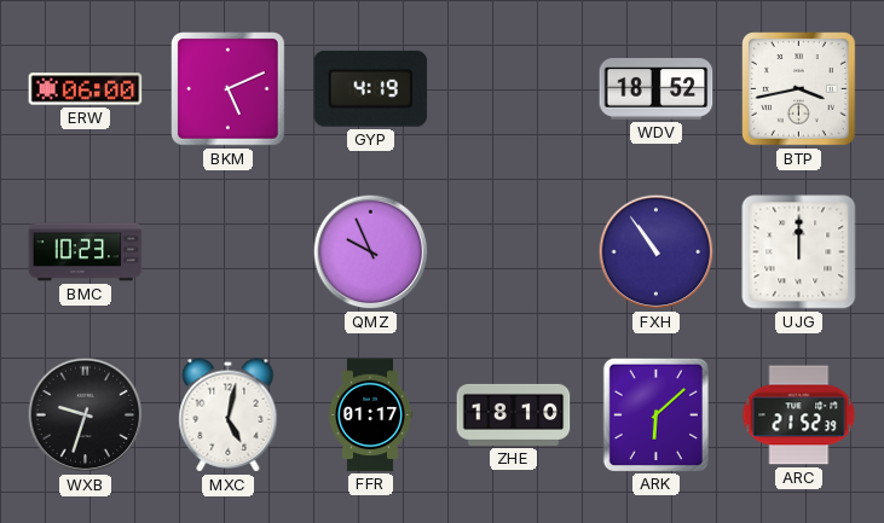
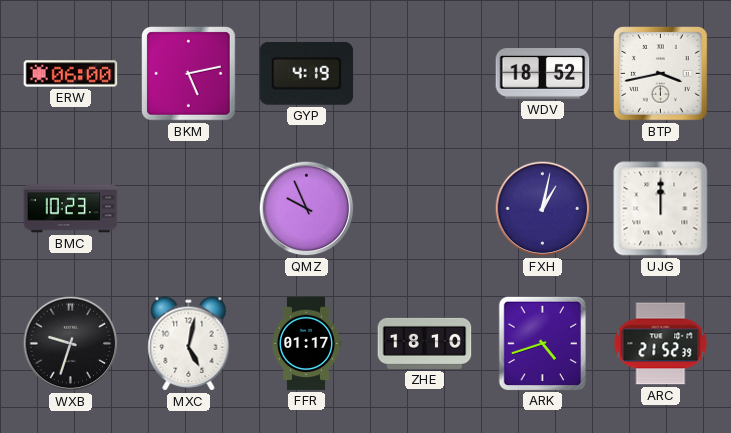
BKM: 5:11 -> 5:13 (189, 74)
FXH: 10:54 -> 1:02 (543, 209)
ARK: 6:08 -> 4:42 (542, 343)
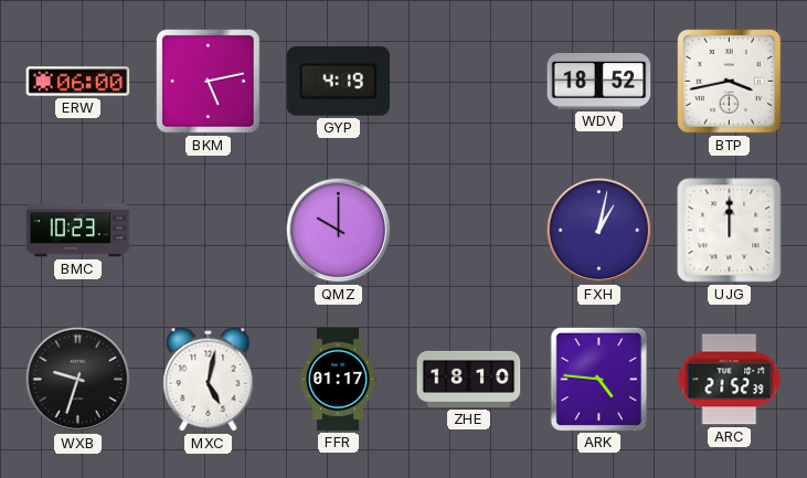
QMZ: 9:56 -> 10:00 (339, 231)
ARK: 4:42 -> 4:46 (598, 379)
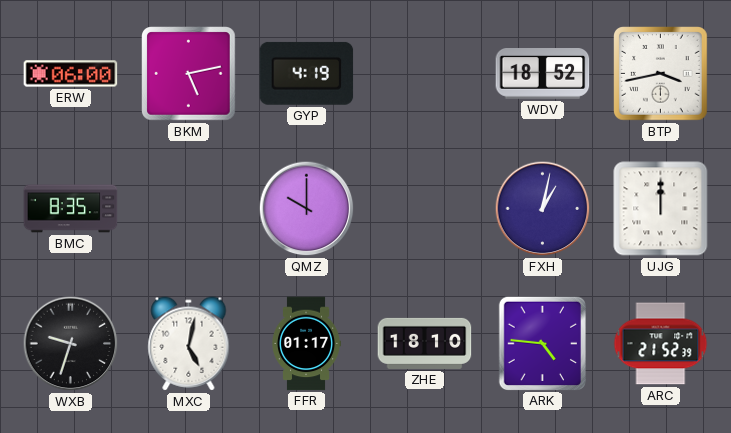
BMC: 10:23 -> 8:35 (71, 209)
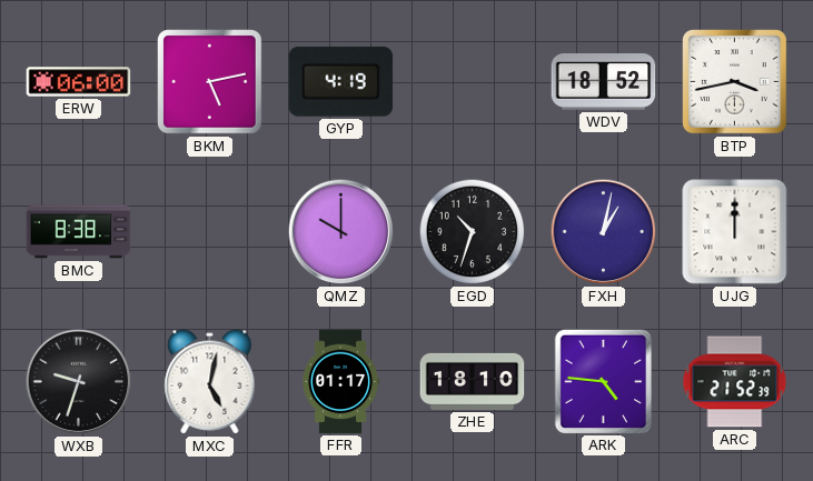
BMC: 8:35 -> 8:38 (79, 232)
EGD: none -> 10:33 (473, 232)
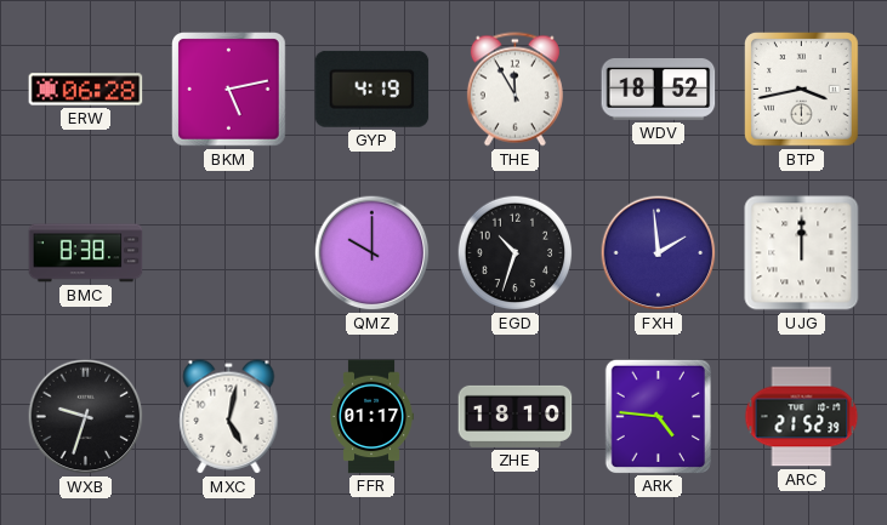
ERW: 06:00 -> 06:28 (86, 90)
THE: none -> 11:55 (514, 90)
FXH: 1:02 -> 1:59 (659, 253)
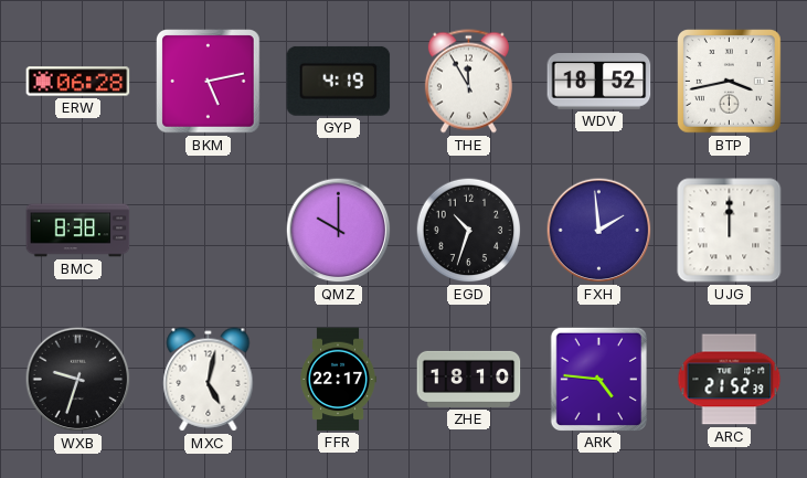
FFR: 01:17 -> 22:17 (338, 380)
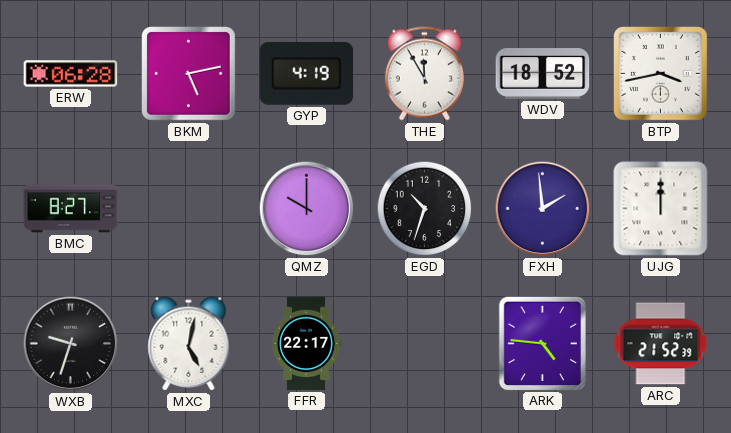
BMC: 8:38 -> 8:27 (71, 209)
ZHE: 18:10 -> none (469, 379)
